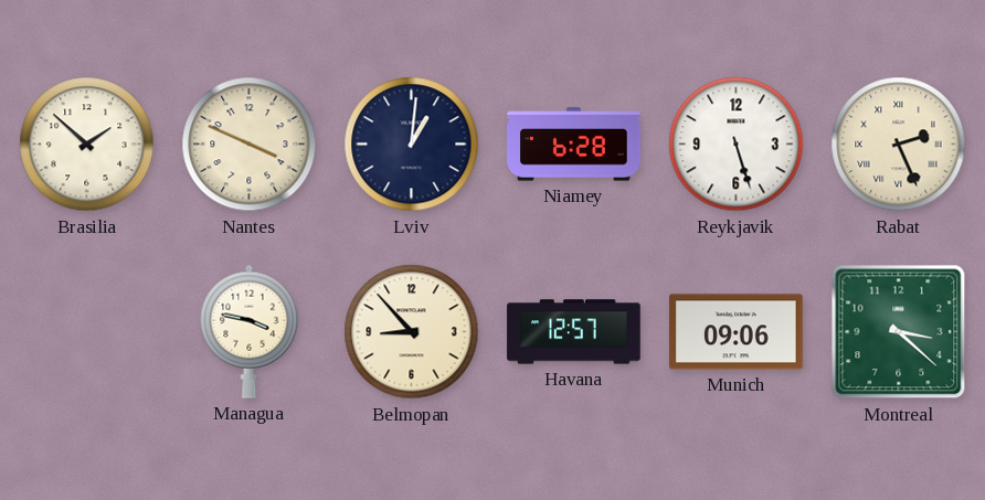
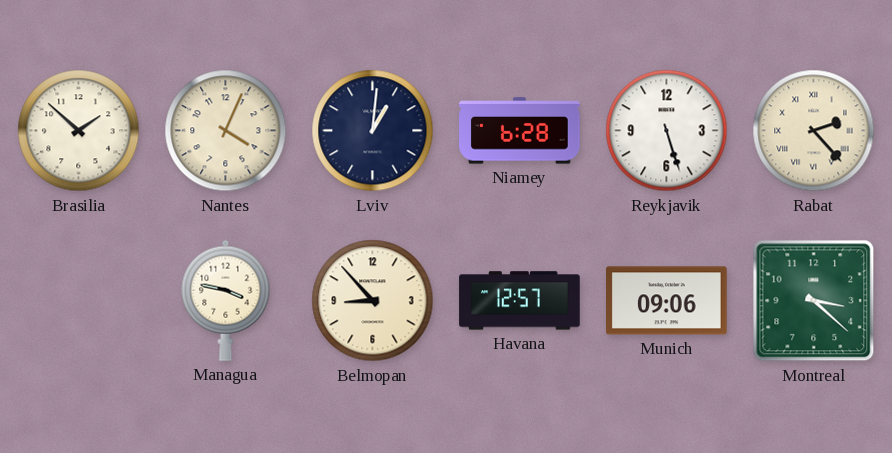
Nantes: 3:49 -> 4:04 (226, 131)
Rabat: 2:26 -> 2:23 (814, 131)
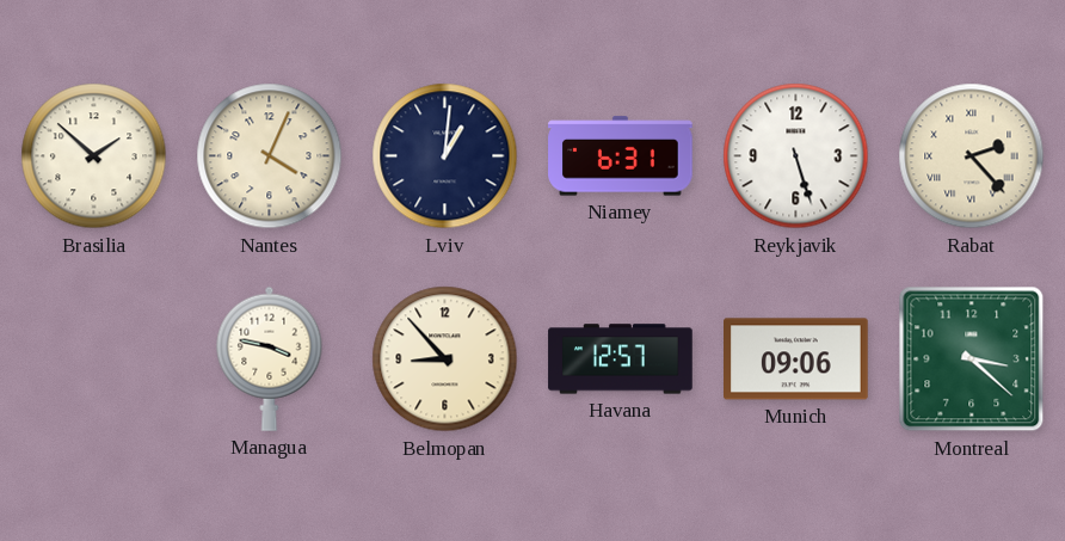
Niamey: 6:28 -> 6:31 (621, 156)
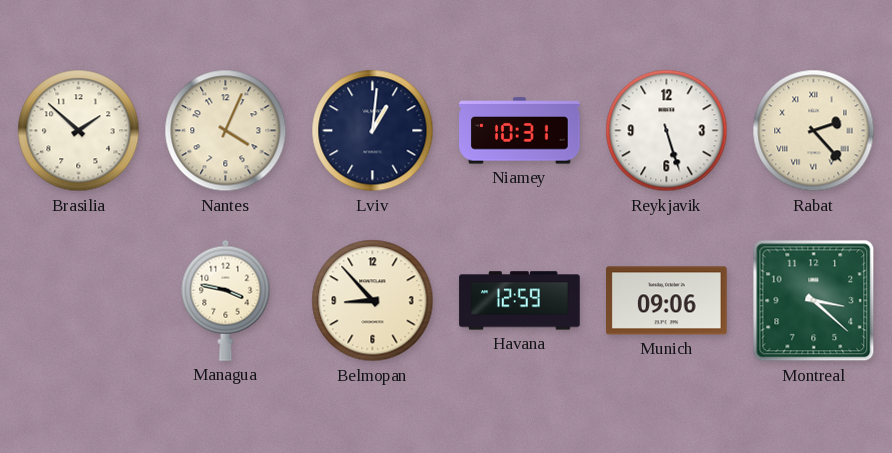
Niamey: 6:31 -> 10:31 (520, 131)
Havana: 12:57 -> 12:59 (520, 301)
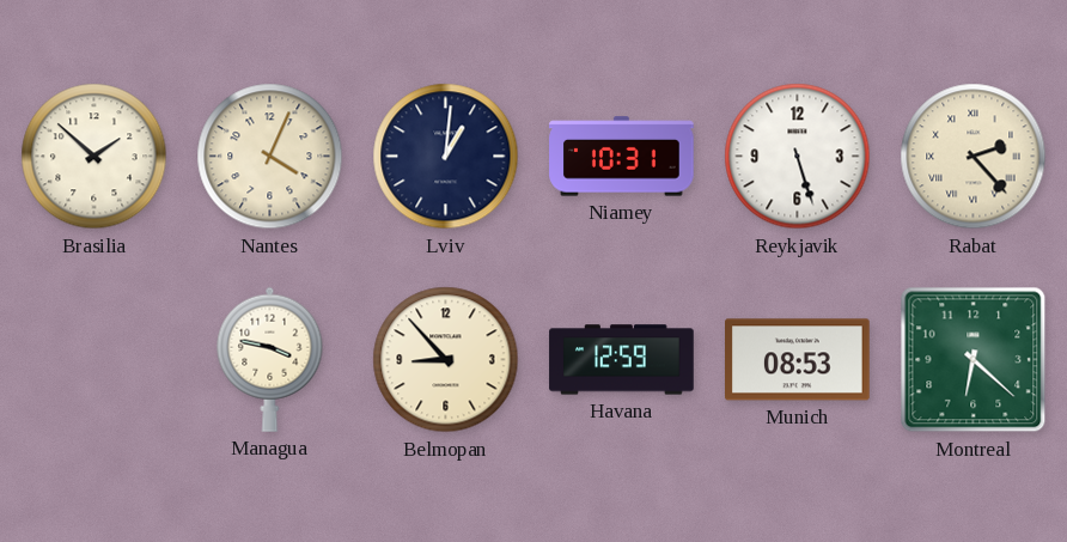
Munich: 09:06 -> 08:53 (798, 360)
Montreal: 3:22 -> 6:22 (974, 360)
